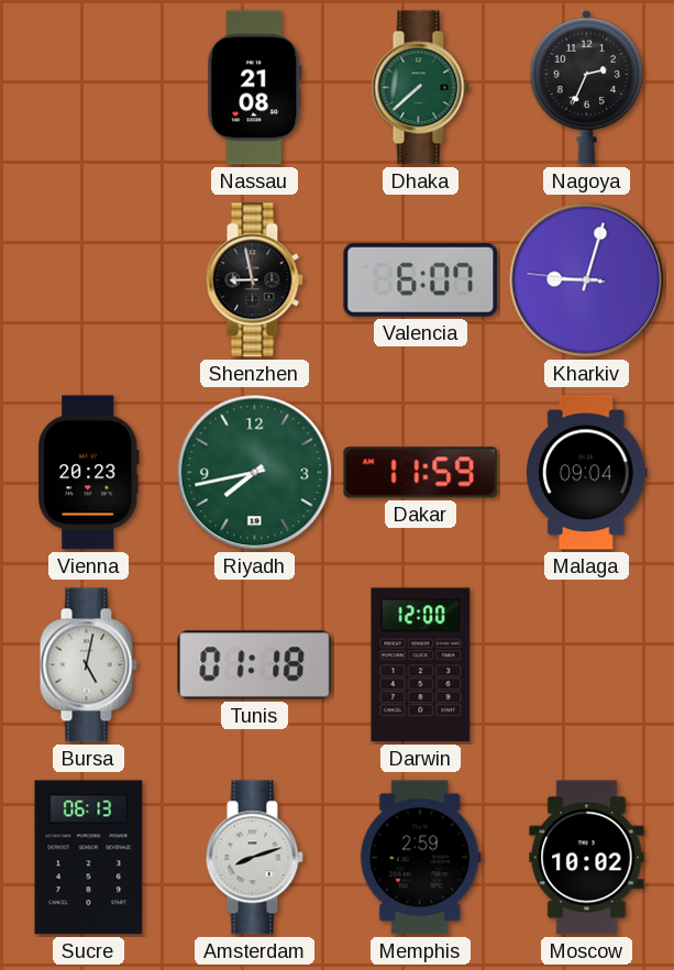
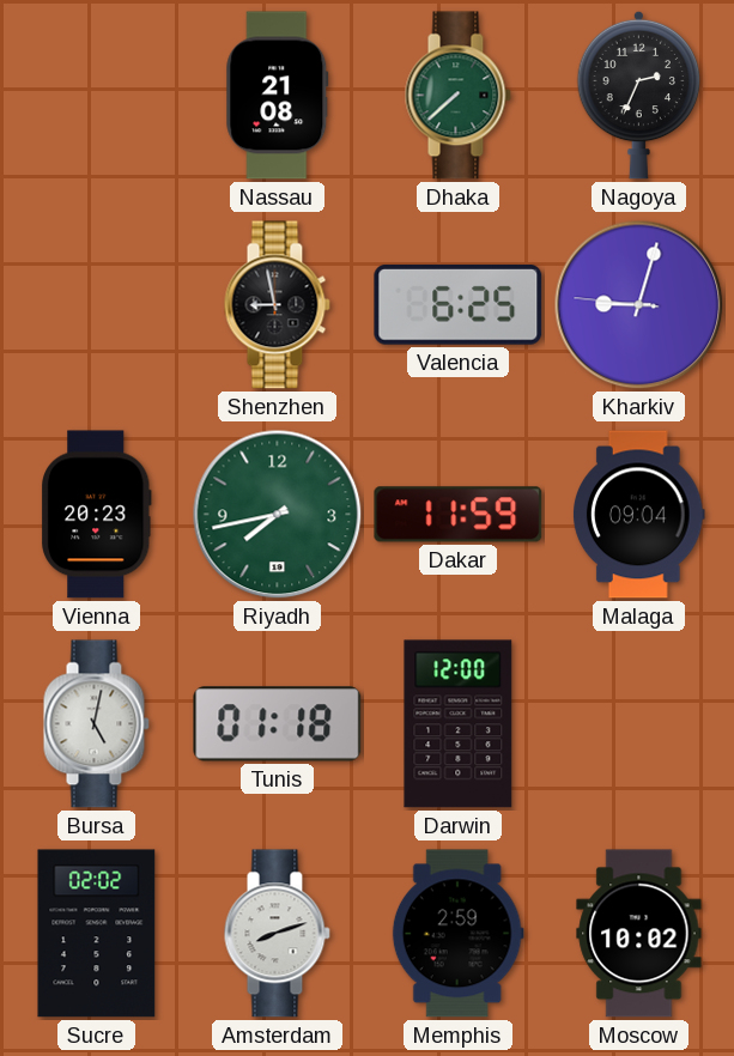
Valencia: 6:07 -> 6:25 (459, 304)
Sucre: 06:13 -> 02:02 (97, 934)
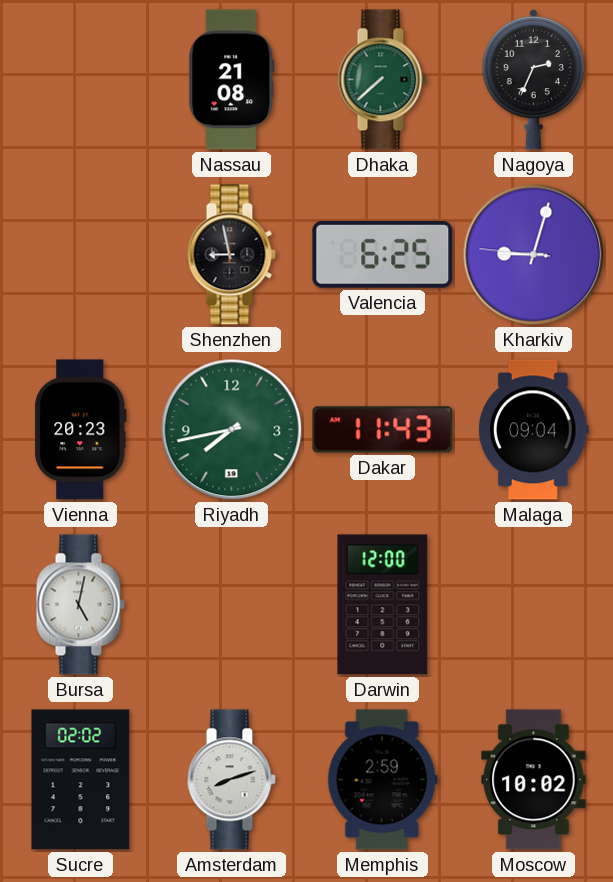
Dakar: 11:59 -> 11:43 (383, 430)
Tunis: 01:18 -> none (278, 724)
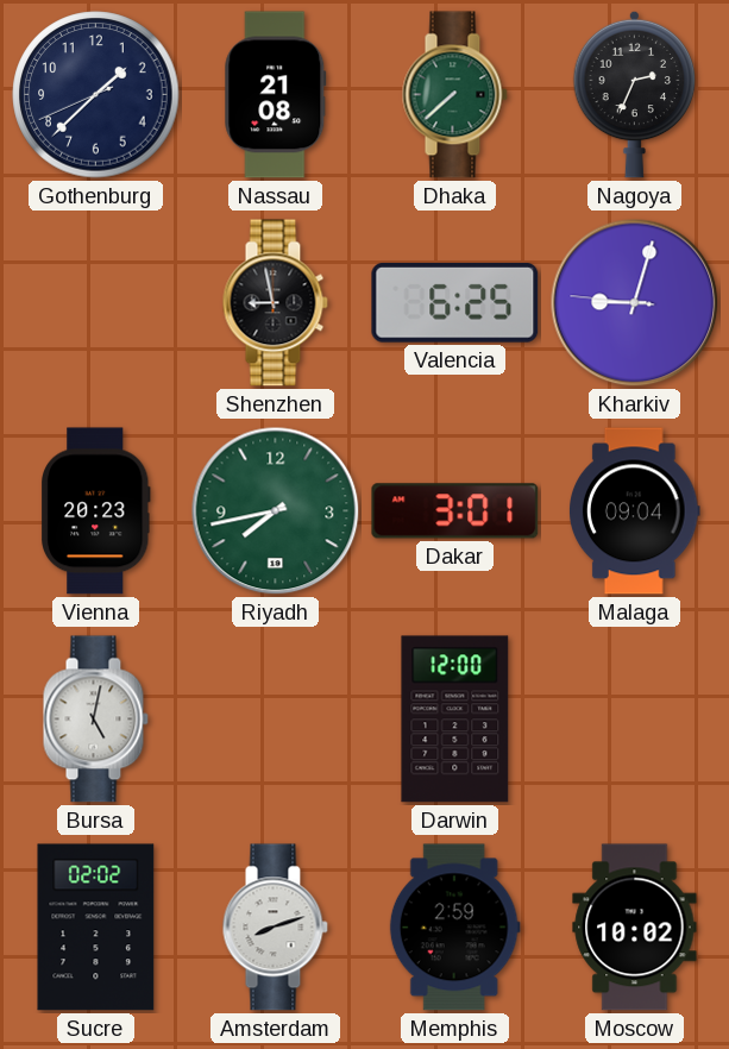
Gothenburg: none -> 1:37 (96, 95)
Dakar: 11:43 -> 3:01 (455, 511)
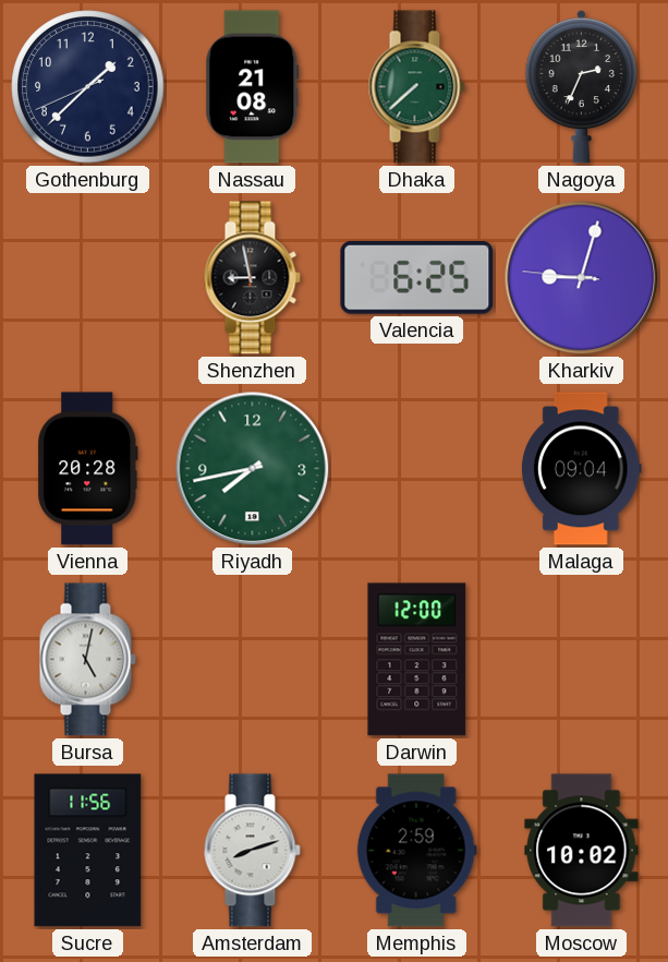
Vienna: 20:23 -> 20:28 (87, 469)
Dakar: 3:01 -> none (455, 511)
Sucre: 02:02 -> 11:56 (88, 851)
